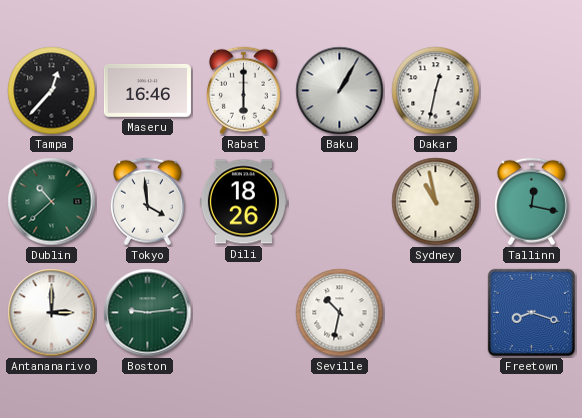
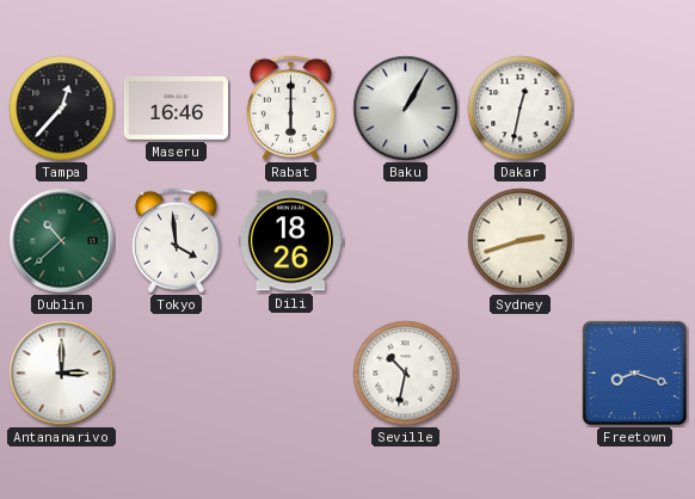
Sydney: 10:58 -> 2:42 (521, 241)
Tallinn: 12:17 -> none (531, 202)
Boston: 9:14 -> none (148, 313)
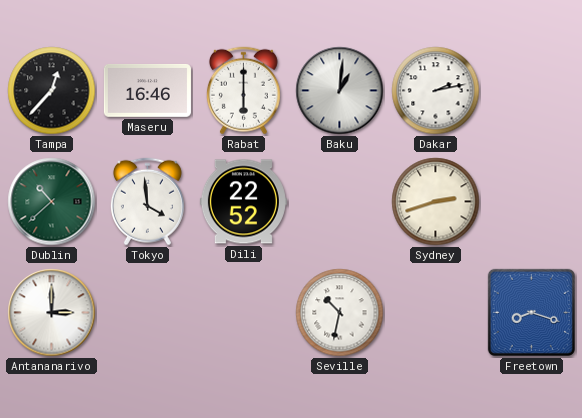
Baku: 1:05 -> 1:01 (340, 91)
Dakar: 12:32 -> 2:13 (436, 91)
Dili: 18:26 -> 22:52 (243, 202)
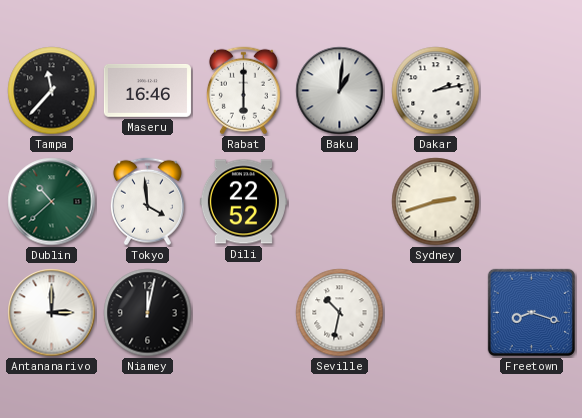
Tampa: 12:37 -> 11:37 (52, 91)
Niamey: none -> 12:02 (148, 313)
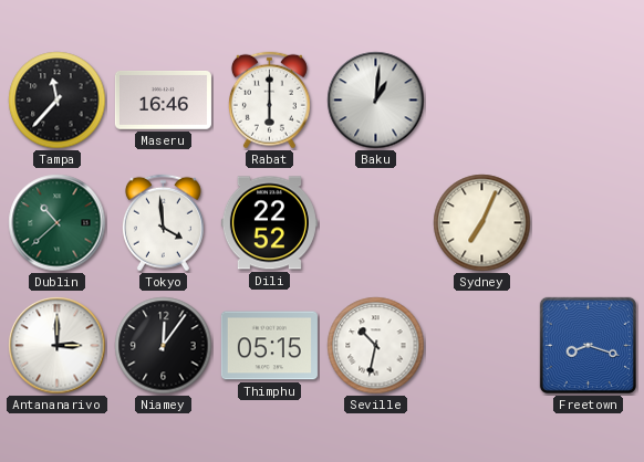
Dakar: 2:13 -> none (436, 91)
Sydney: 2:42 -> 7:04 (482, 223)
Niamey: 12:02 -> 12:06 (164, 346)
Thimphu: none -> 05:15 (269, 346)
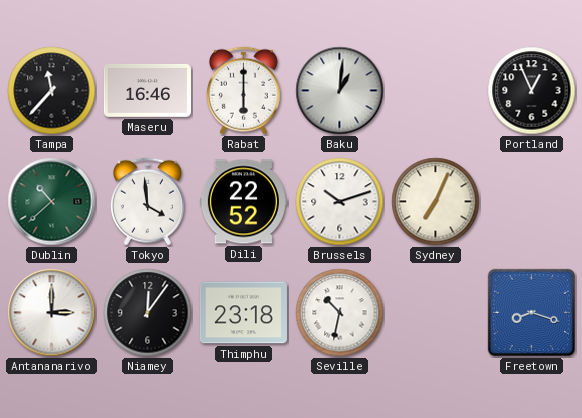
Portland: none -> 12:56 (532, 91)
Brussels: none -> 10:12 (340, 202)
Thimphu: 05:15 -> 23:18 (243, 313)
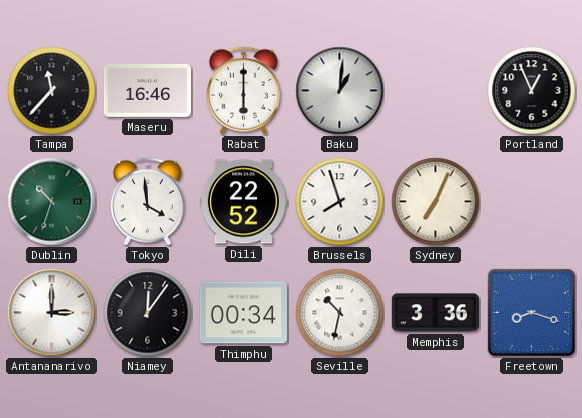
Dublin: 10:38 -> 10:33 (52, 202)
Brussels: 10:12 -> 7:57 (340, 202)
Thimphu: 23:18 -> 00:34 (243, 313)
Memphis: none -> 3:36 (435, 313)
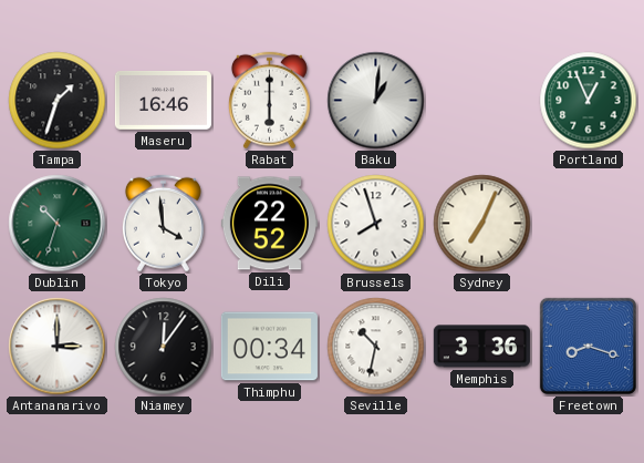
Tampa: 11:37 -> 1:33 (58, 101)
Portland dial: black -> green (589, 101)
